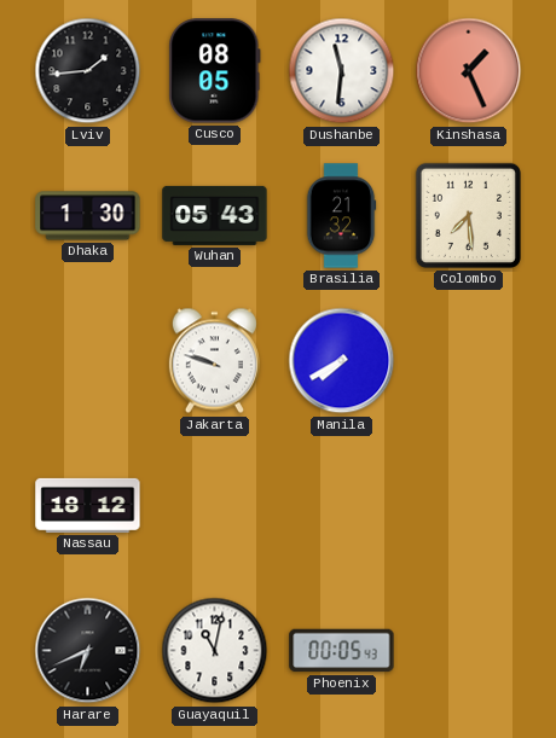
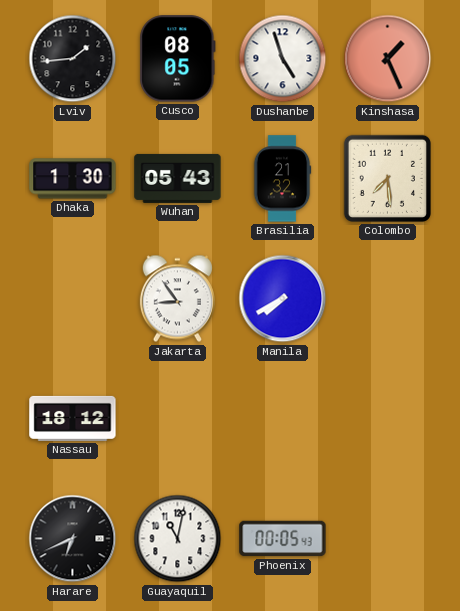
Dushanbe: 11:31 -> 4:57 (283, 59)
Jakarta: 9:48 -> 8:54 (177, 299)
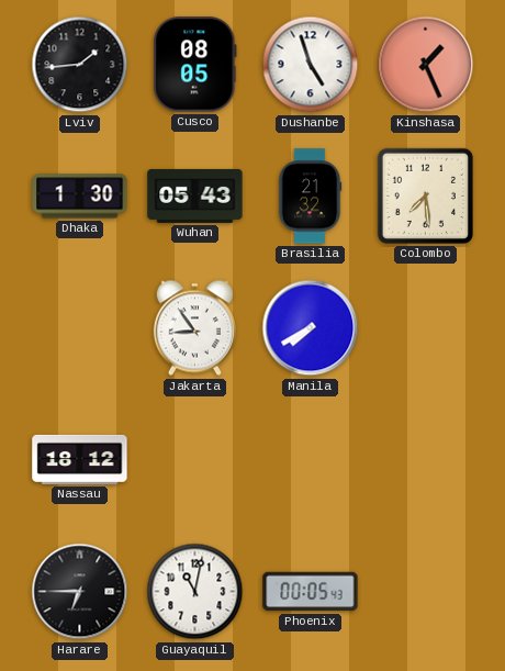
Harare: 6:41 -> 6:45 (80, 592)
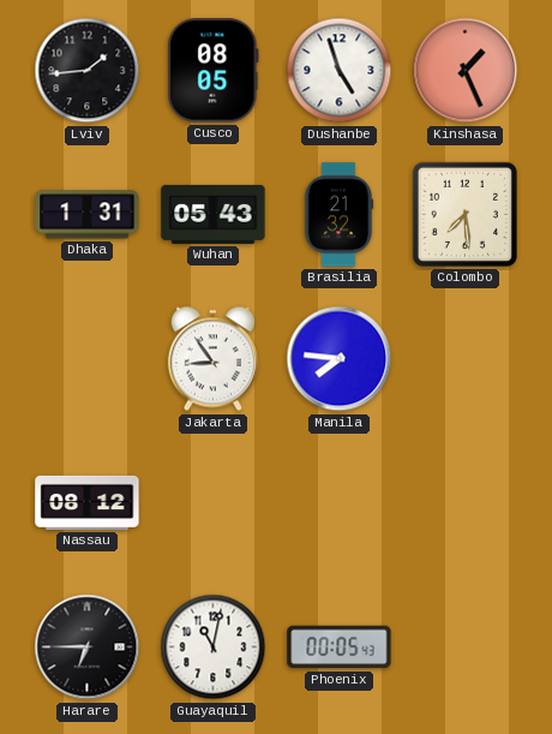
Dhaka: 1:30 -> 1:31 (88, 215)
Manila: 7:40 -> 7:46 (340, 359)
Nassau: 18:12 -> 08:12 (88, 502)
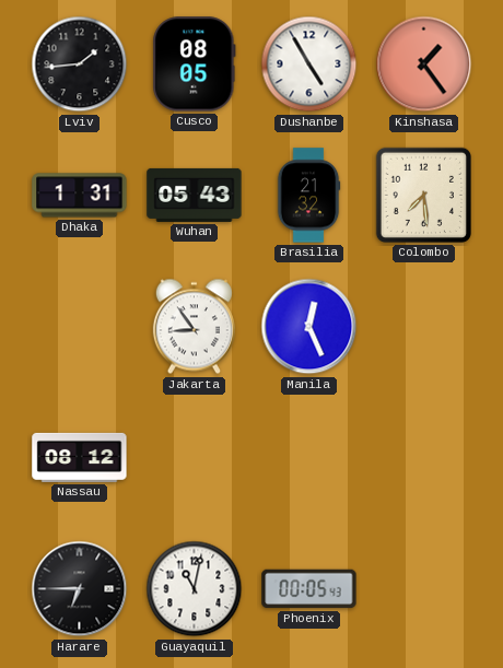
Dushanbe: 4:57 -> 4:55 (309, 65)
Kinshasa: 1:26 -> 1:24 (424, 65)
Manila: 7:46 -> 12:26 (309, 327)
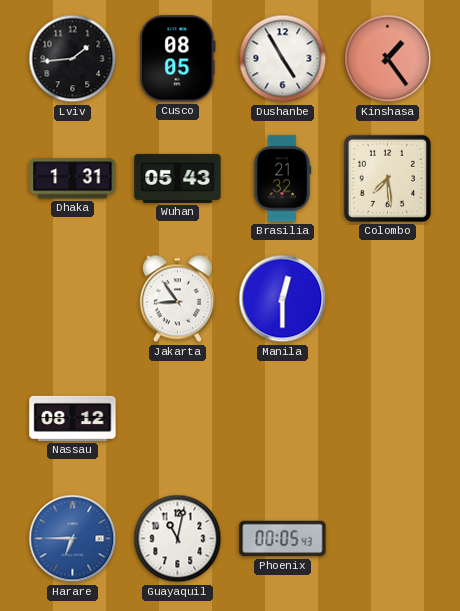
Manila: 12:26 -> 12:30 (283, 299)
Harare dial: black -> blue (73, 539)
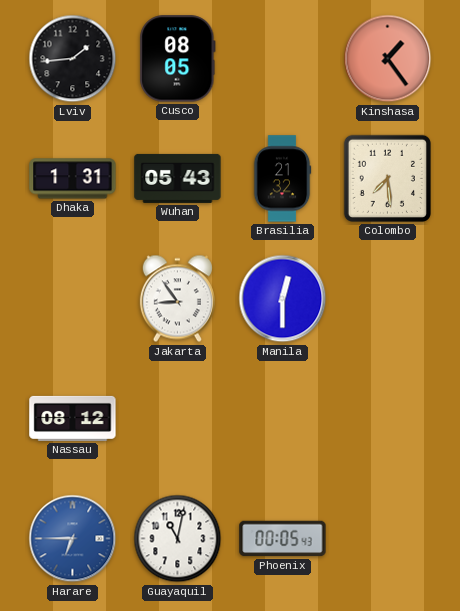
Dushanbe: 4:55 -> none (283, 59)
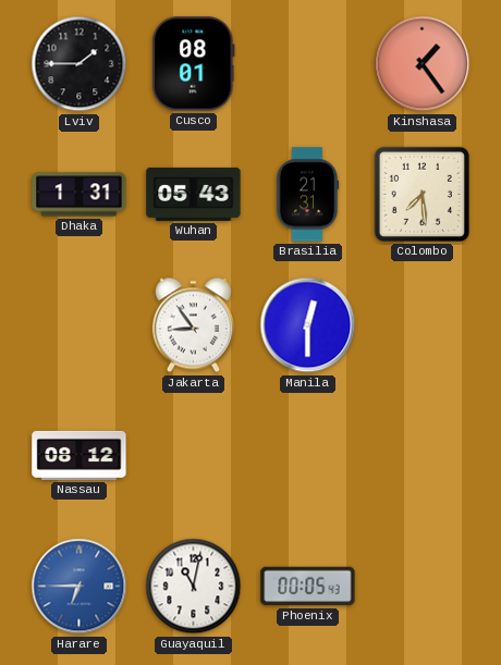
Lviv: 1:44 -> 1:45 (80, 64)
Cusco: 08:05 -> 08:01 (194, 64)
Brasilia: 21:32 -> 21:31 (307, 195)
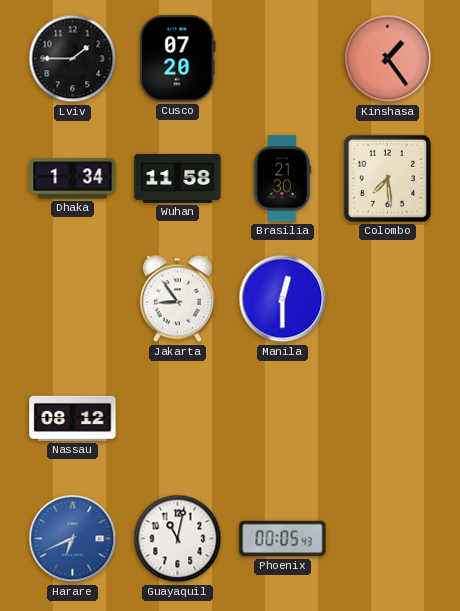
Cusco: 08:01 -> 07:20 (178, 59)
Dhaka: 1:31 -> 1:34 (73, 179)
Wuhan: 05:43 -> 11:58 (178, 178)
Brasilia: 21:31 -> 21:30 (282, 179)
Harare: 6:45 -> 6:41 (73, 539)
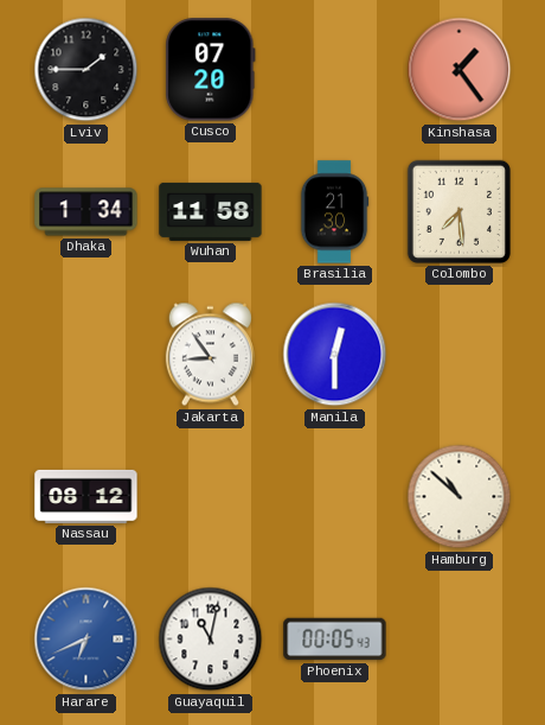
Hamburg: none -> 10:52 (460, 497)
